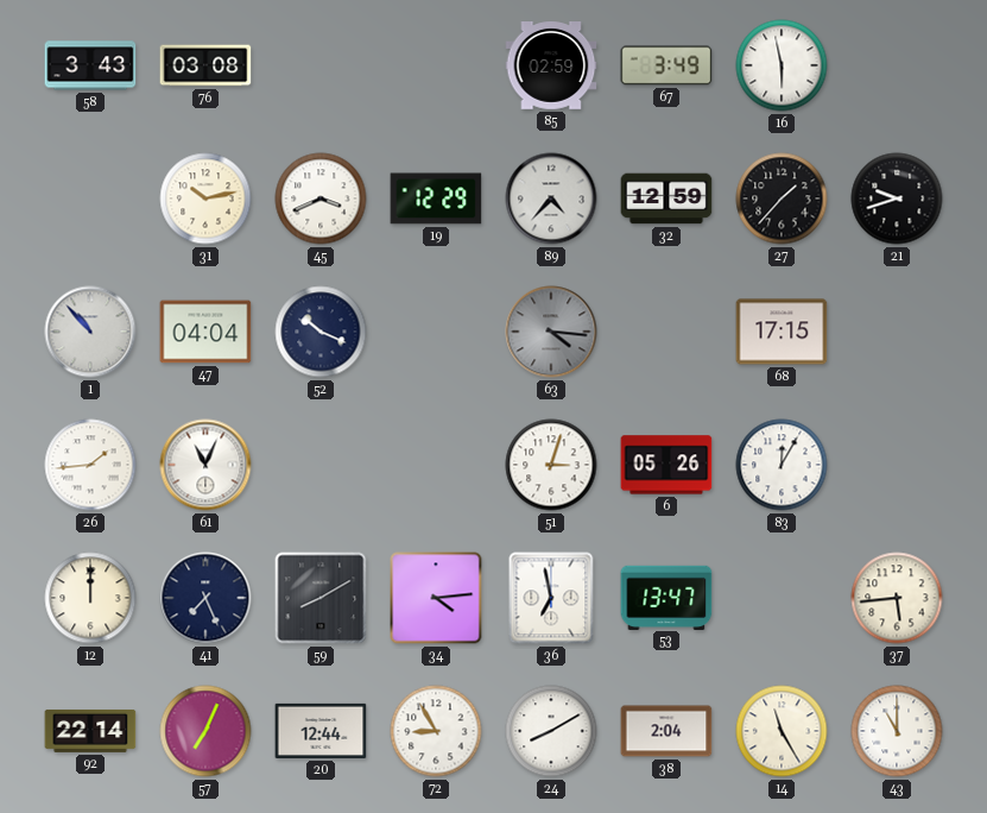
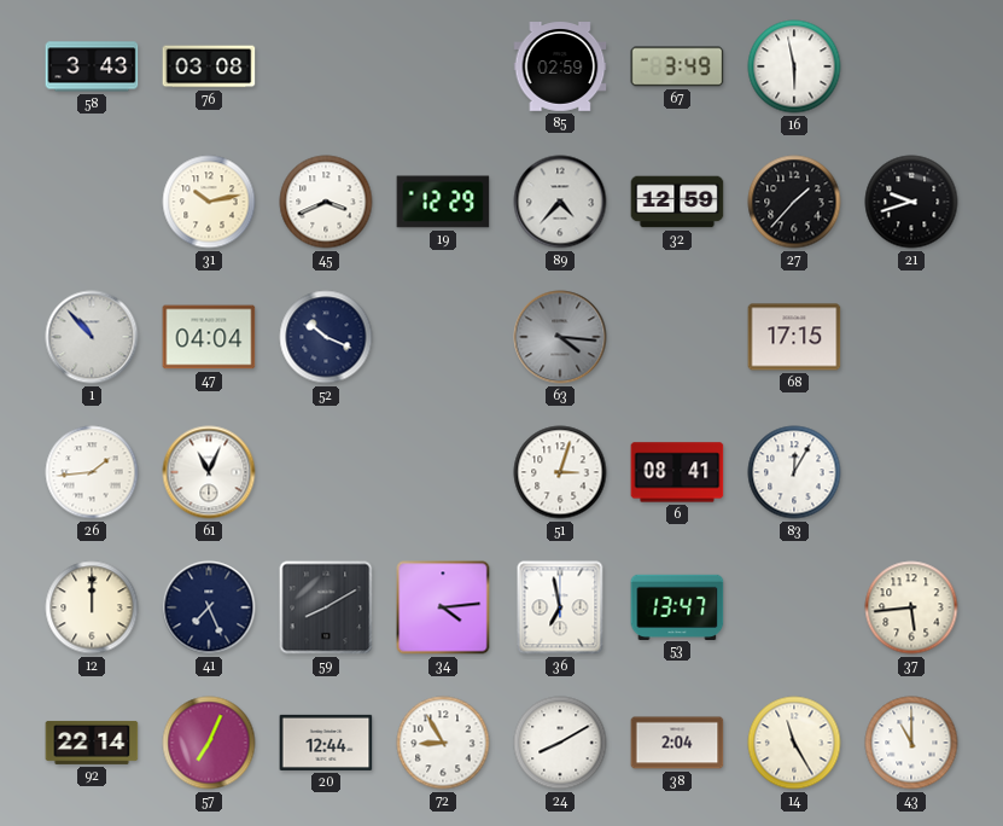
6: 05:26 -> 08:41 (677, 472)
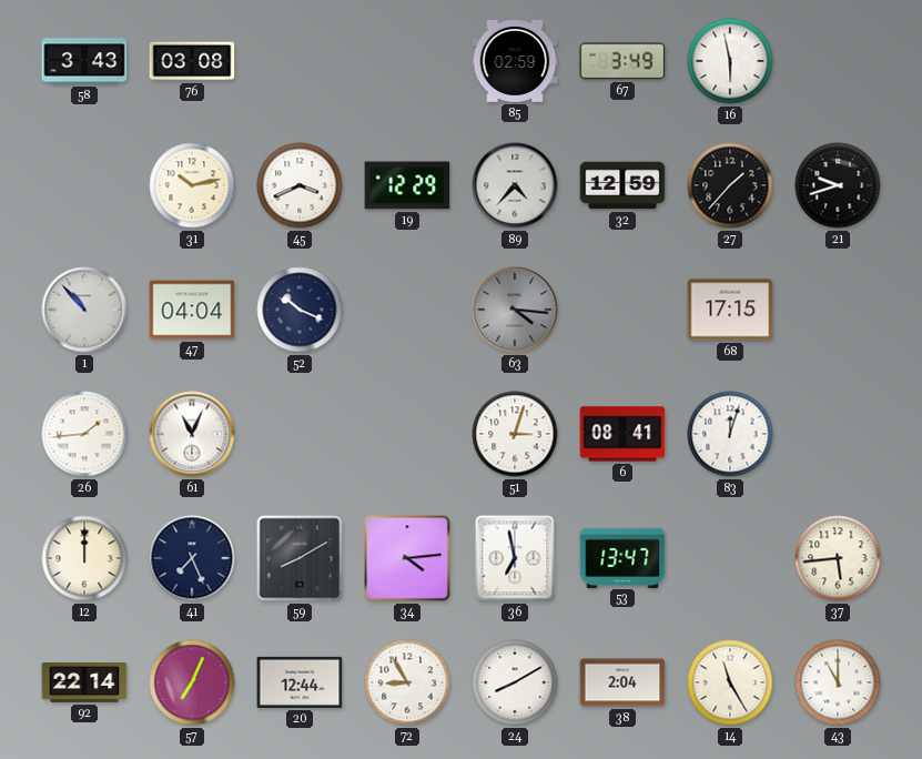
83: 12:05 -> 12:03 (730, 434)
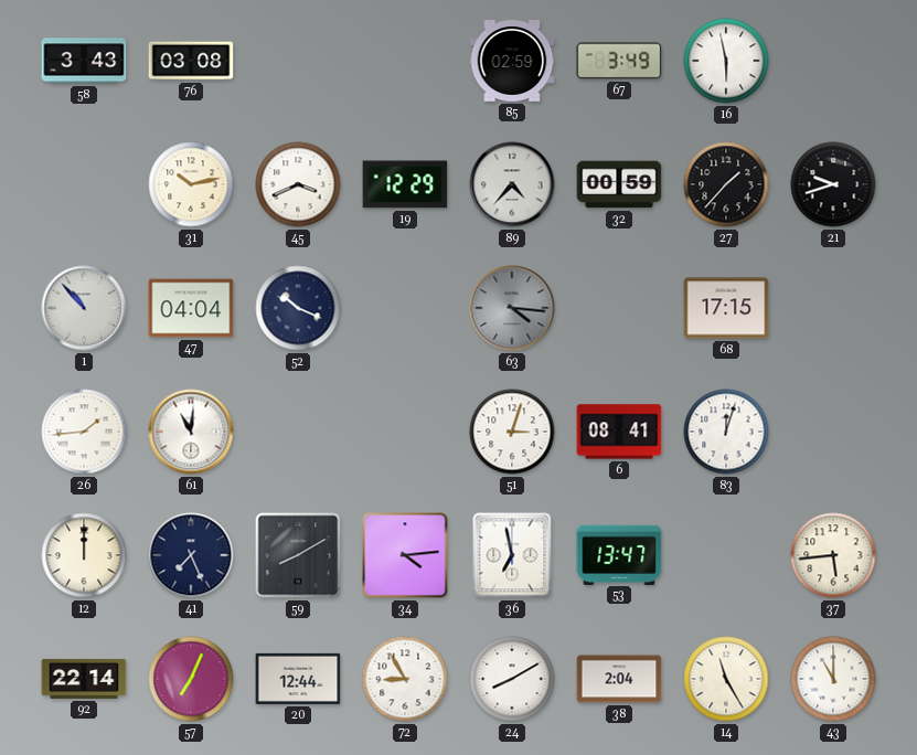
32: 12:59 -> 00:59 (619, 184)
61: 11:04 -> 11:01 (191, 432)
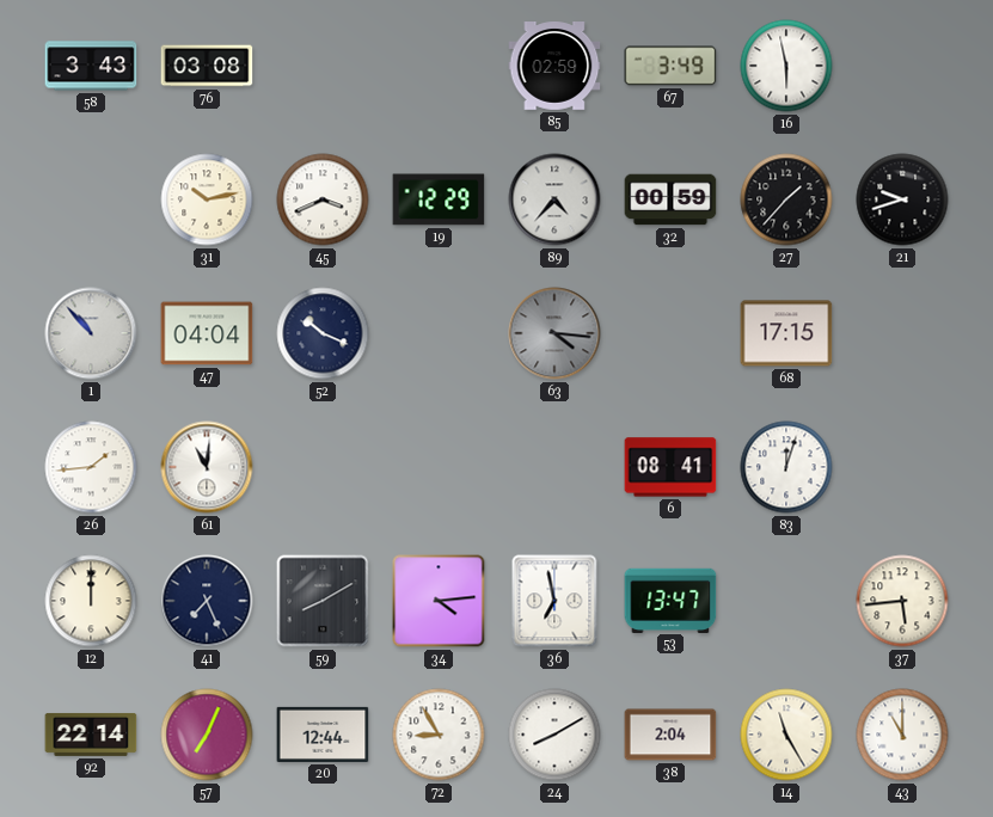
51: 3:03 -> none (512, 432)
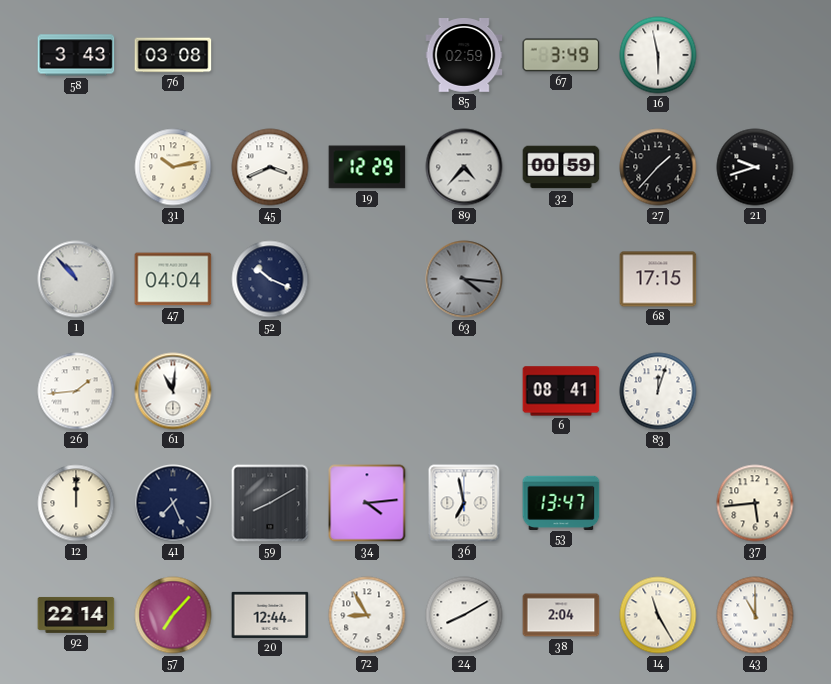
57: 7:04 -> 7:07 (173, 615)
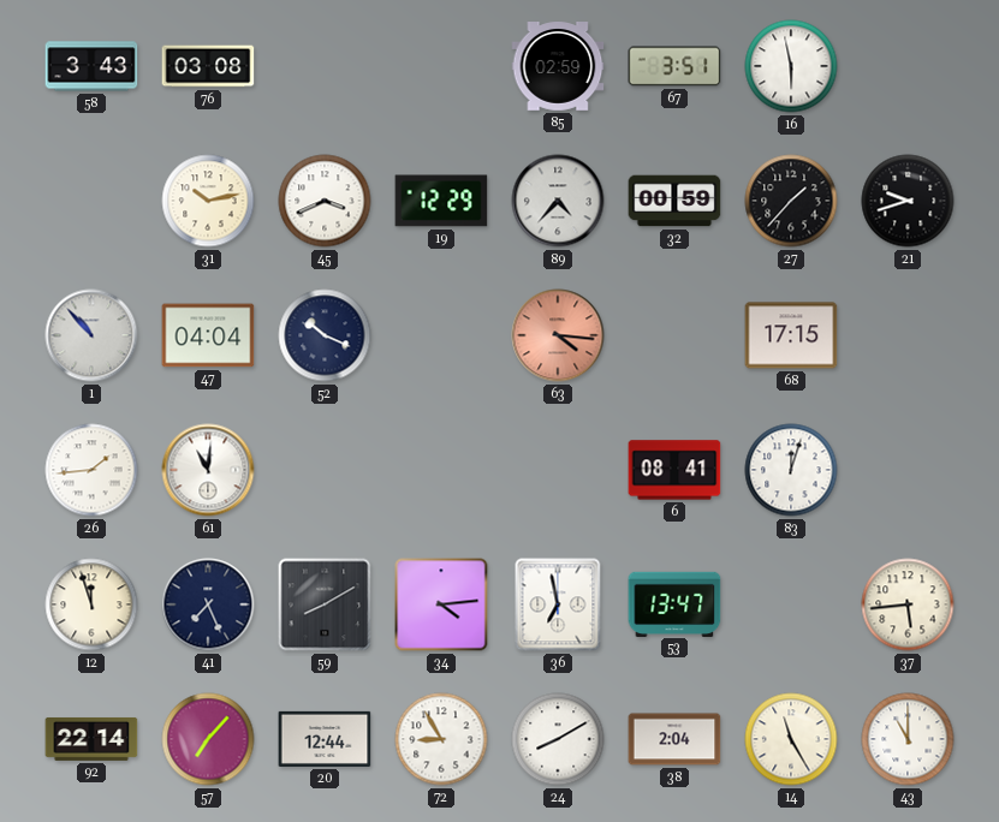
67: 3:49 -> 3:51 (674, 66)
63 dial: grey -> salmon (558, 335)
12: 12:00 -> 11:57 (91, 604)
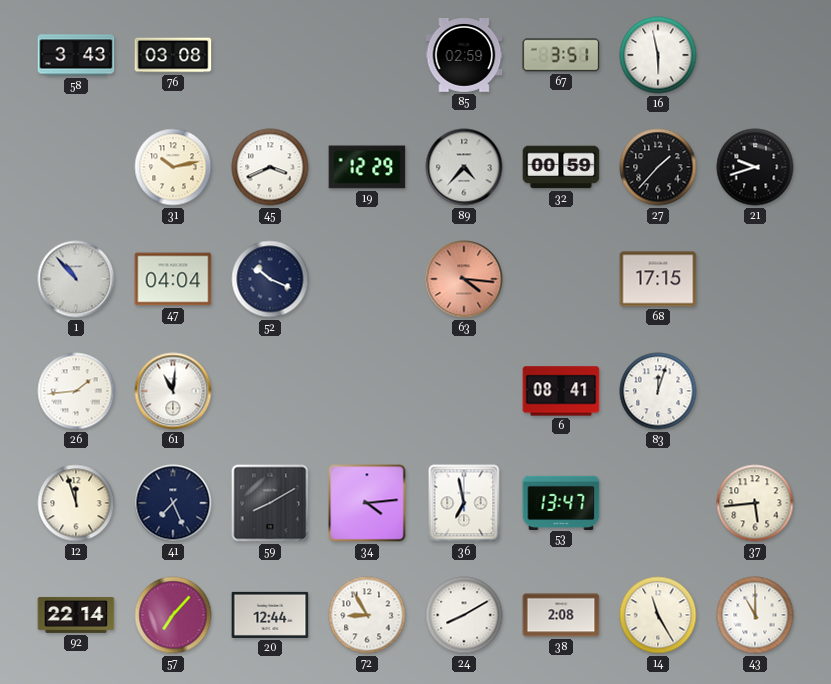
38: 2:04 -> 2:08 (561, 615)
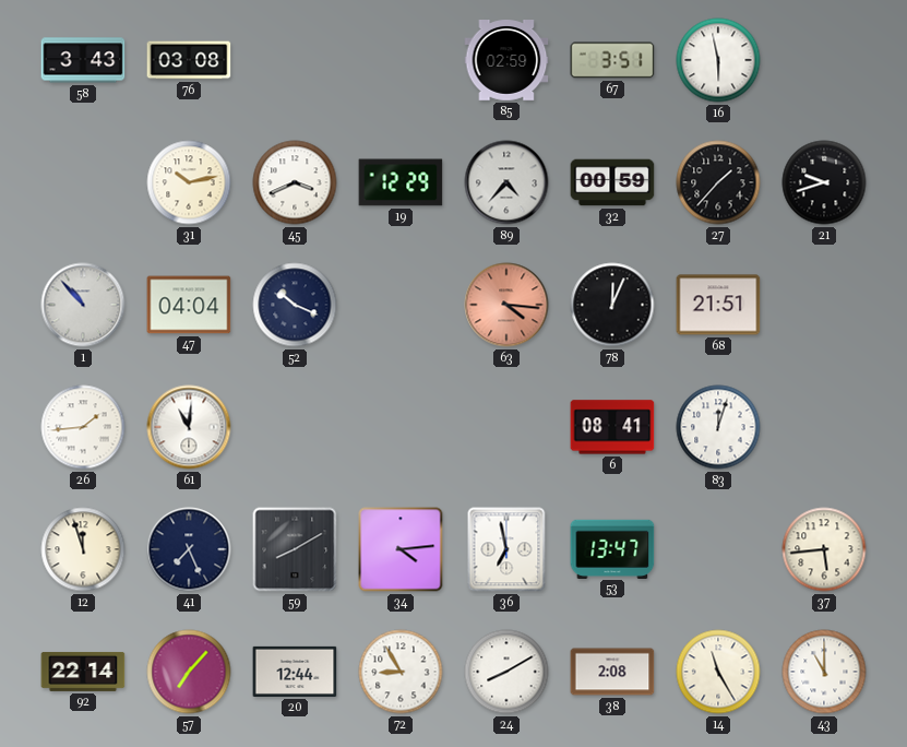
78: none -> 12:04 (612, 305)
68: 17:15 -> 21:51 (718, 305)
